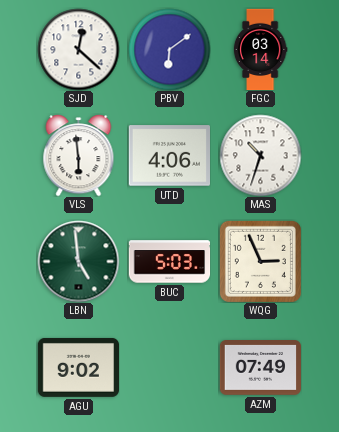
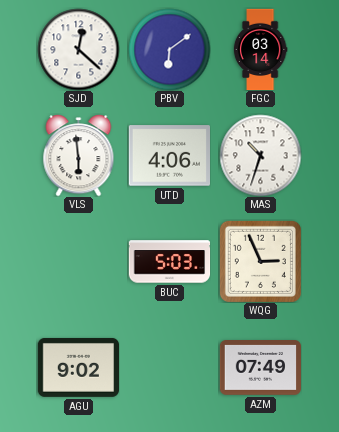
LBN: 4:59 -> none (78, 261)
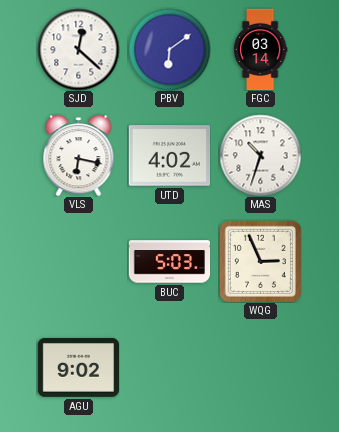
VLS: 5:59 -> 6:17 (79, 155)
UTD: 4:06 -> 4:02 (169, 156)
AZM: 07:49 -> none (260, 368)
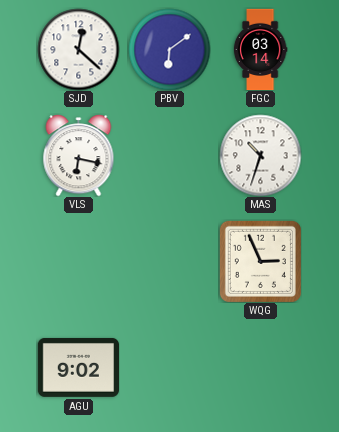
UTD: 4:02 -> none (169, 156)
BUC: 5:03 -> none (169, 262)
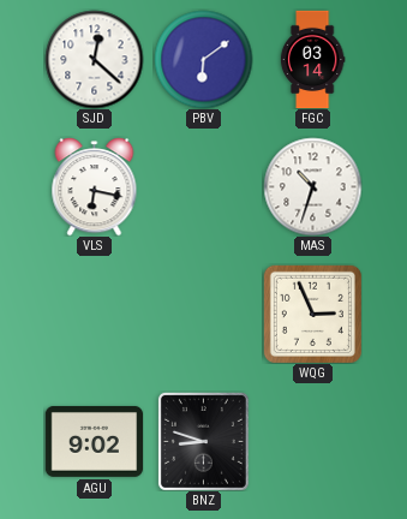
BNZ: none -> 8:48 (203, 441)
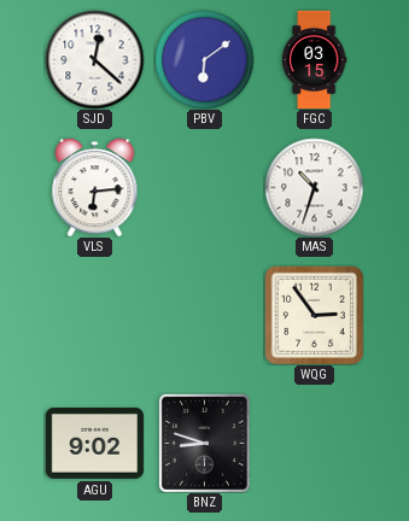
FGC: 03:14 -> 03:15 (314, 59)
VLS: 6:17 -> 6:14 (95, 187)
WQG: 2:56 -> 2:54 (314, 315)
